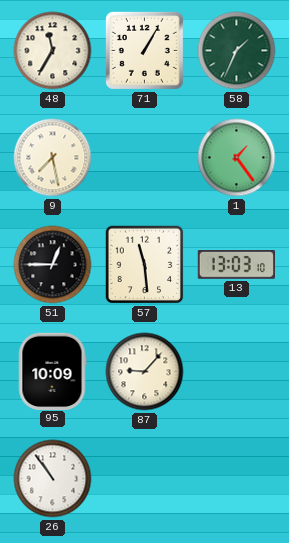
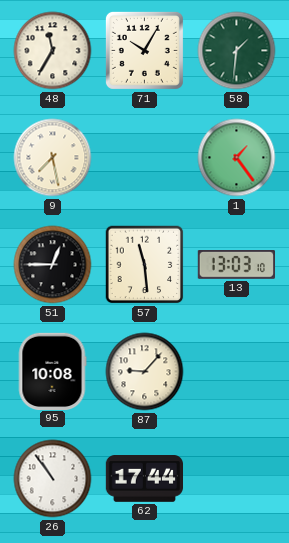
71: 1:05 -> 10:05 (144, 50)
58: 1:34 -> 1:31 (237, 51)
95: 10:09 -> 10:08 (52, 371)
62: none -> 17:44 (144, 479)
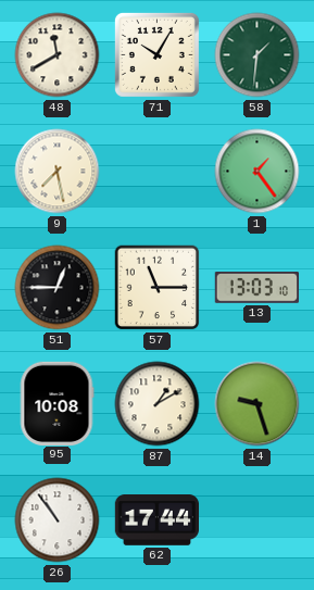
48: 11:35 -> 11:40 (58, 55)
57: 11:29 -> 11:15 (158, 288)
87: 9:07 -> 1:10 (158, 404)
14: none -> 9:27 (258, 404)
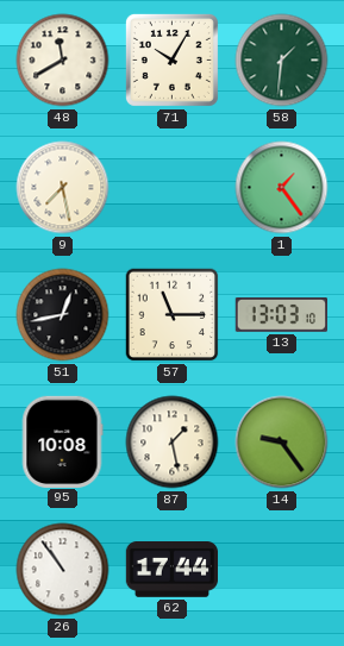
51: 12:45 -> 12:43 (63, 315)
87: 1:10 -> 1:28 (173, 443)
14: 9:27 -> 9:24 (282, 443)
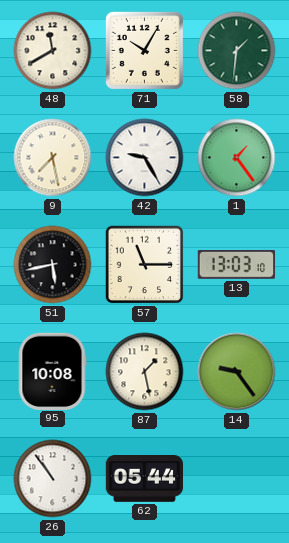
42: none -> 9:25 (145, 158)
51: 12:43 -> 5:43 (53, 265)
62: 17:44 -> 05:44 (144, 479)
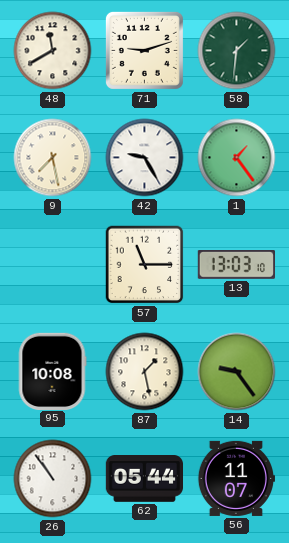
71: 10:05 -> 9:12 (144, 50)
51: 5:43 -> none (53, 265)
56: none -> 11:07 (235, 478)
